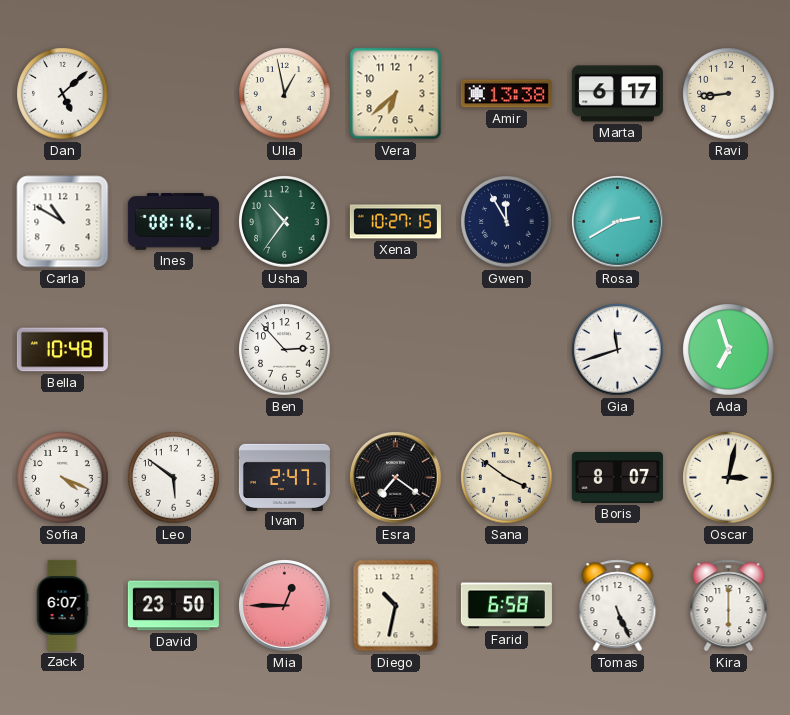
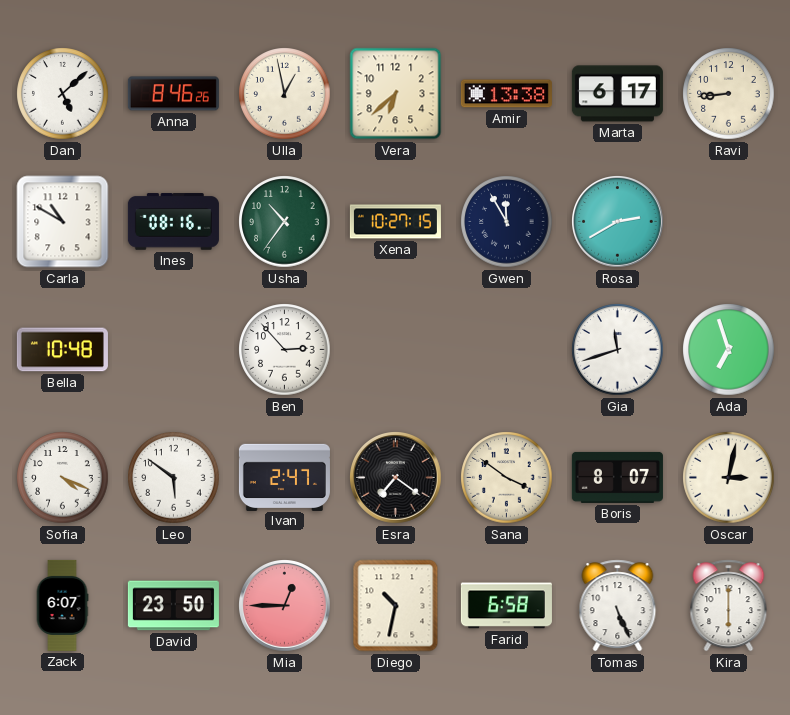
Anna: none -> 8:46 (173, 94)
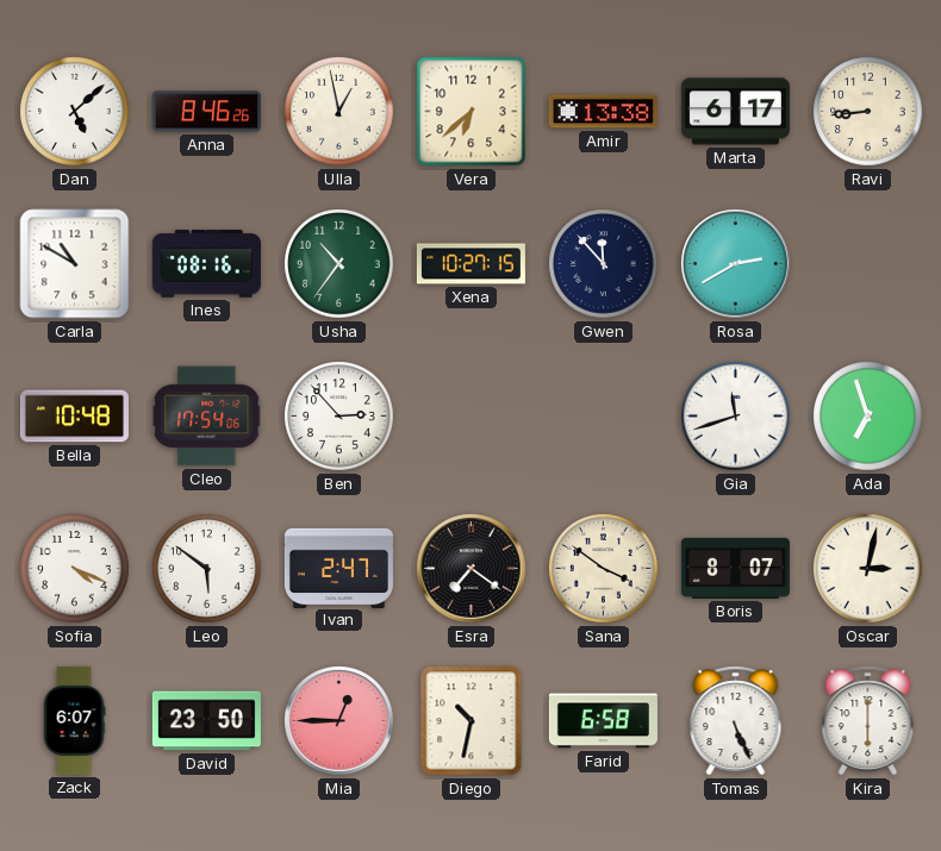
Gwen: 11:55 -> 11:53 (604, 264)
Cleo: none -> 17:54 (207, 417)
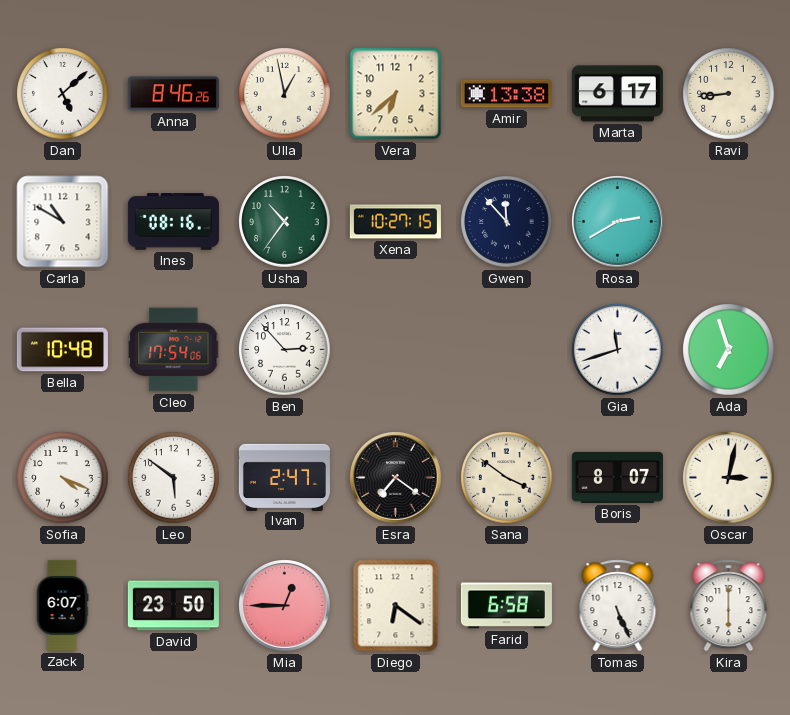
Diego: 10:32 -> 6:21 (396, 606)
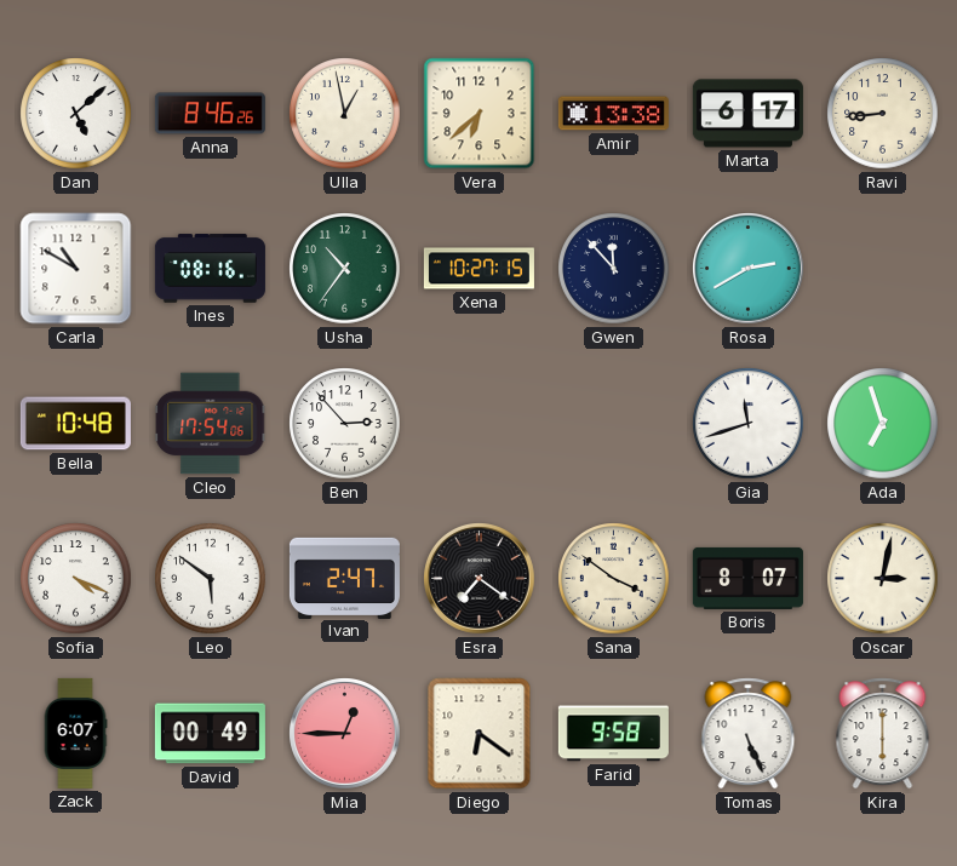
David: 23:50 -> 00:49 (210, 734)
Farid: 6:58 -> 9:58 (613, 734)
